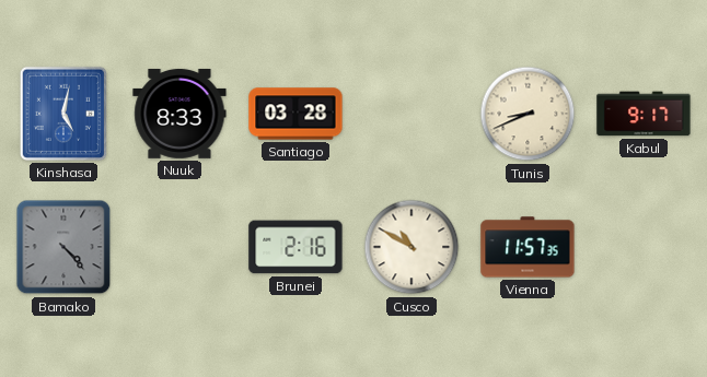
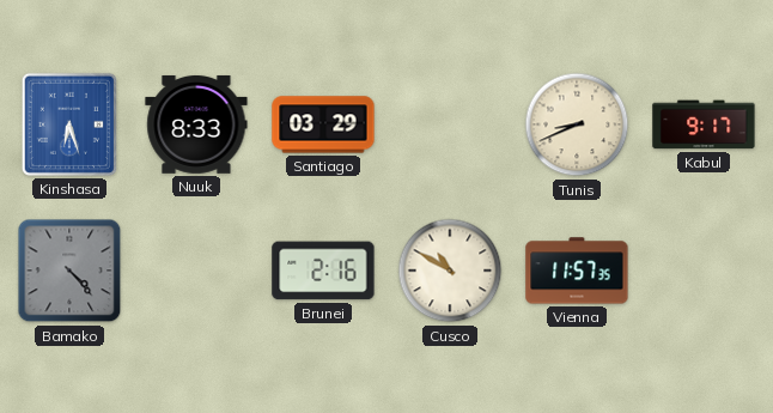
Kinshasa: 5:02 -> 6:27 (69, 124)
Santiago: 03:28 -> 03:29 (323, 124)
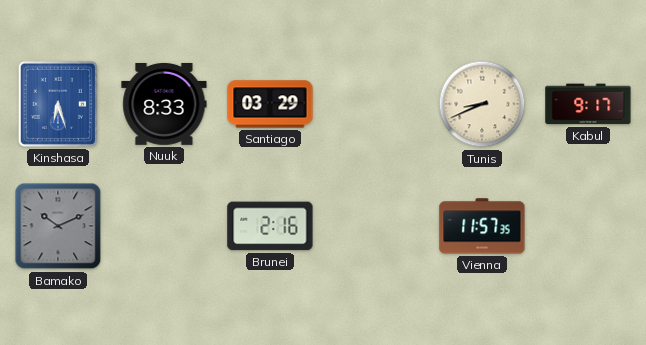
Bamako: 4:23 -> 10:11 (58, 226)
Cusco: 10:50 -> none (450, 271)
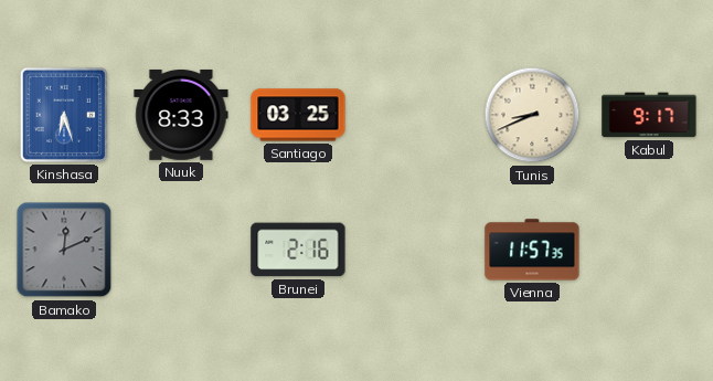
Santiago: 03:29 -> 03:25 (298, 115)
Bamako: 10:11 -> 12:11 (64, 250)
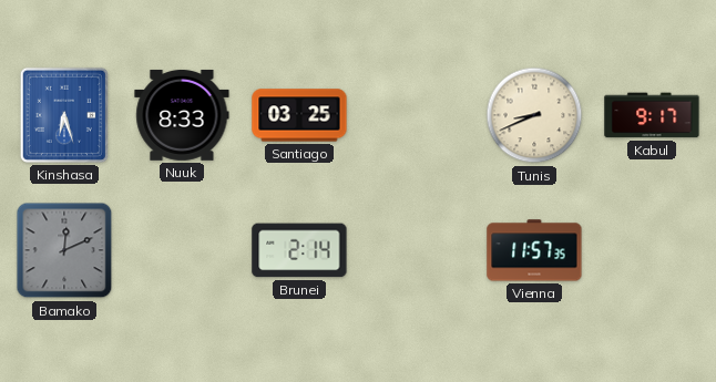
Brunei: 2:16 -> 2:14 (299, 250)
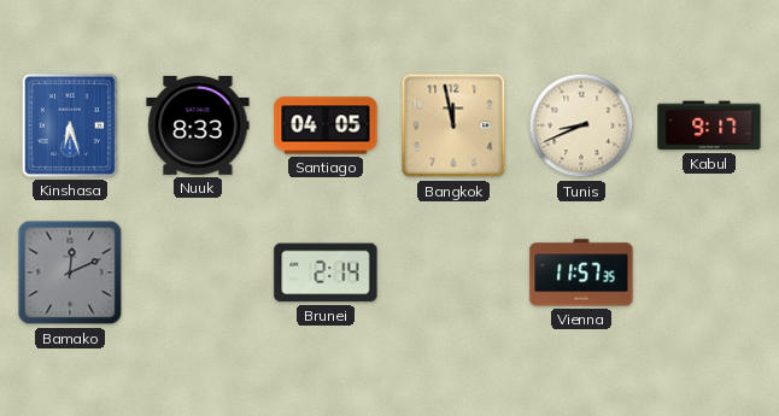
Santiago: 03:25 -> 04:05 (326, 125)
Bangkok: none -> 11:58 (453, 125)
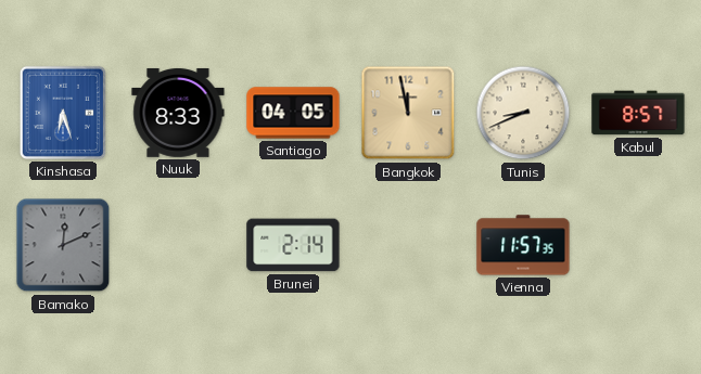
Kabul: 9:17 -> 8:57 (638, 113)
